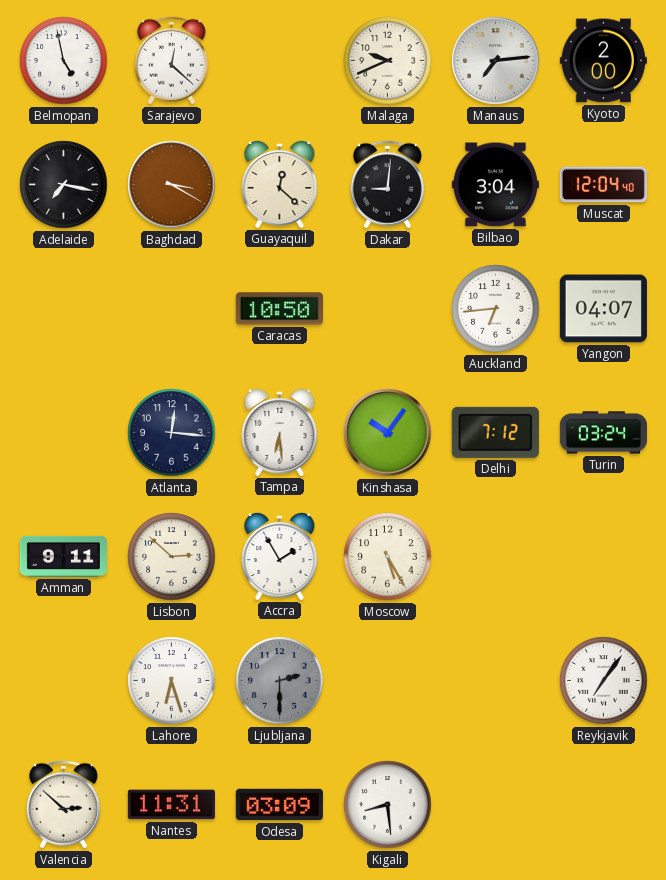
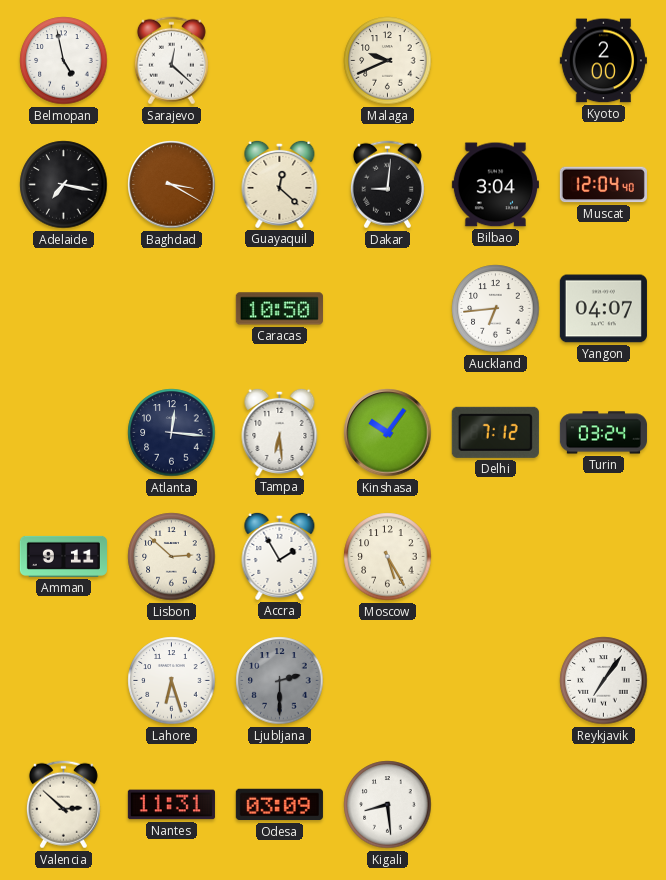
Manaus: 7:14 -> none (496, 61)
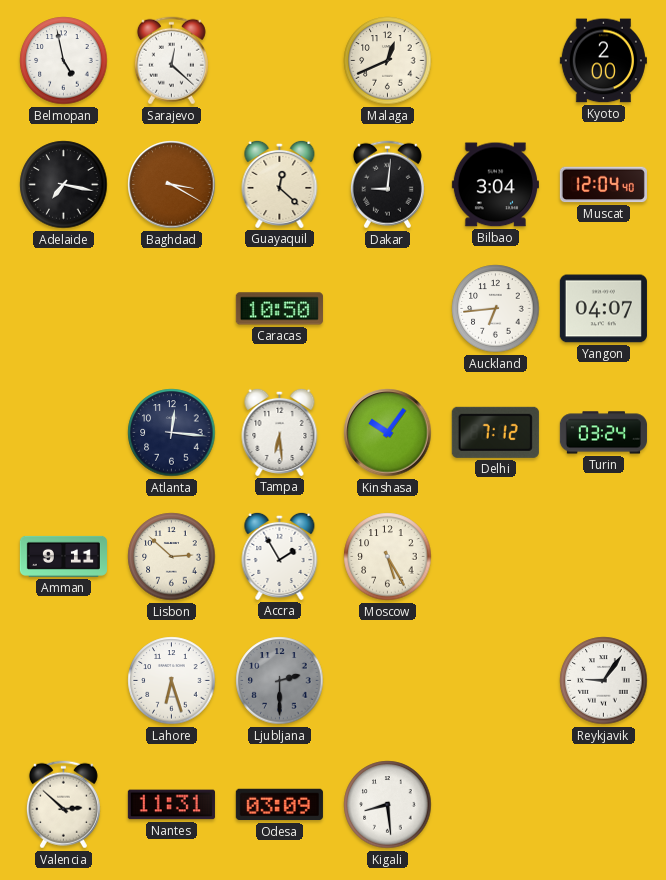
Malaga: 9:41 -> 12:41 (388, 61)
Reykjavik: 7:06 -> 9:06 (604, 681)
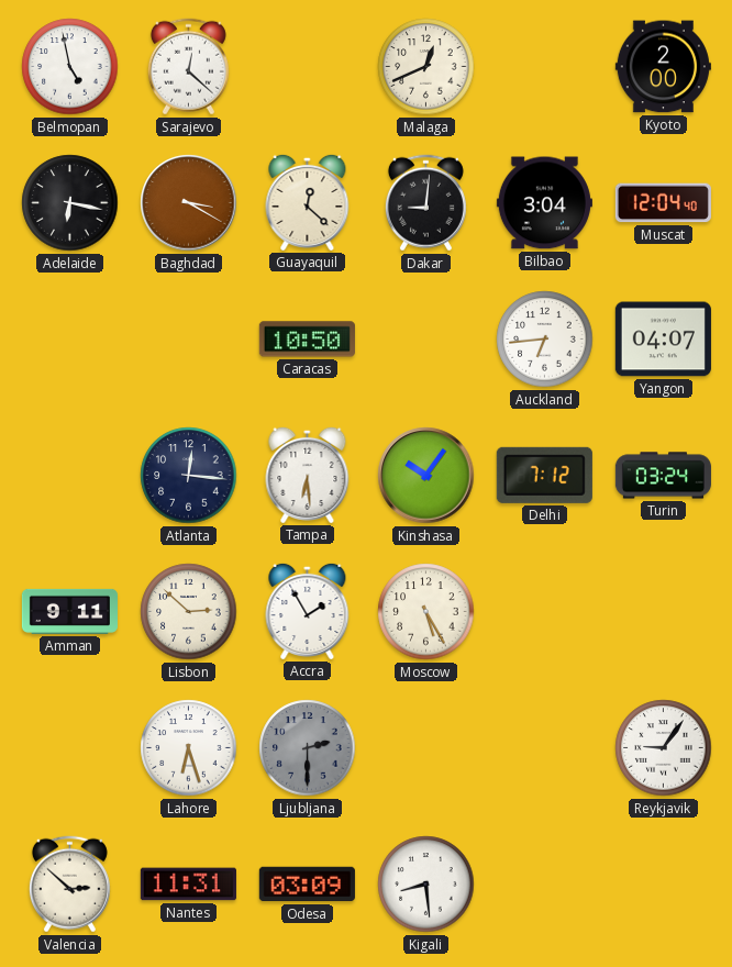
Adelaide: 7:17 -> 6:17 (70, 203)
